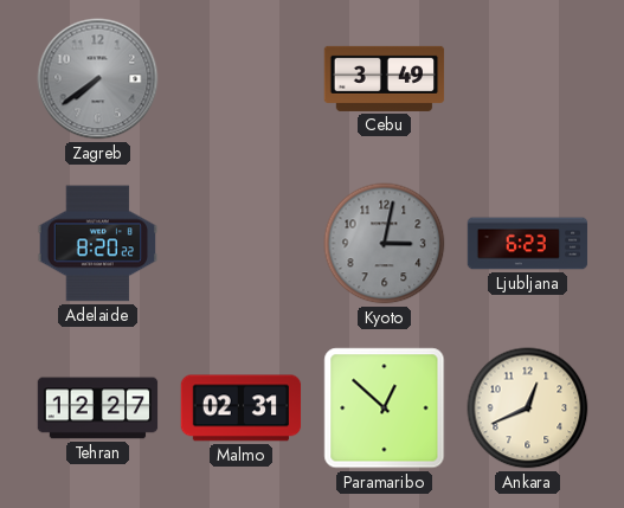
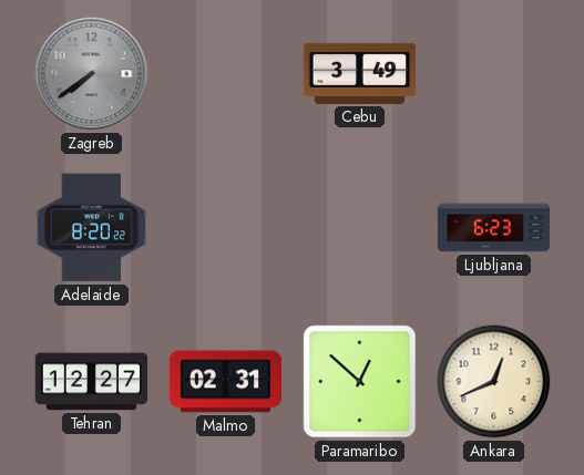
Kyoto: 3:02 -> none (385, 244)
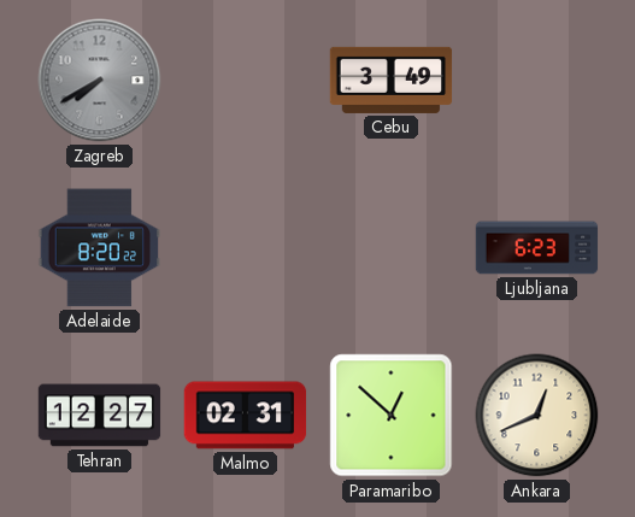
Zagreb: 7:39 -> 7:40 (100, 81)
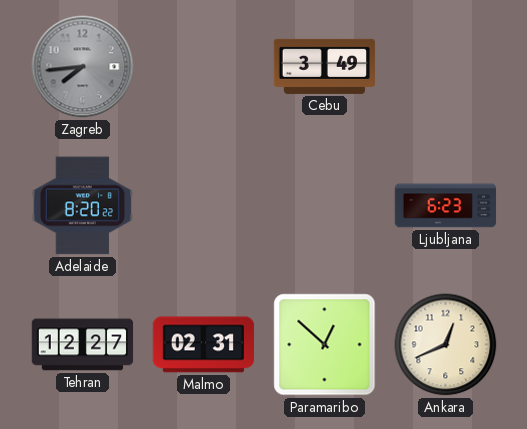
Zagreb: 7:40 -> 7:44 (83, 67)
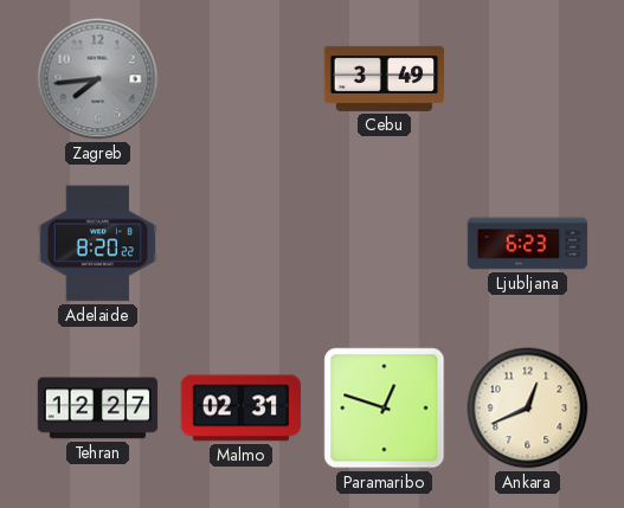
Paramaribo: 12:52 -> 12:48 (385, 409)
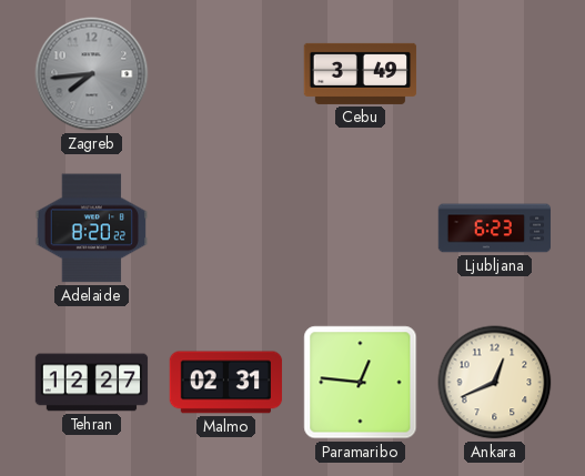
Paramaribo: 12:48 -> 12:46 (361, 383)
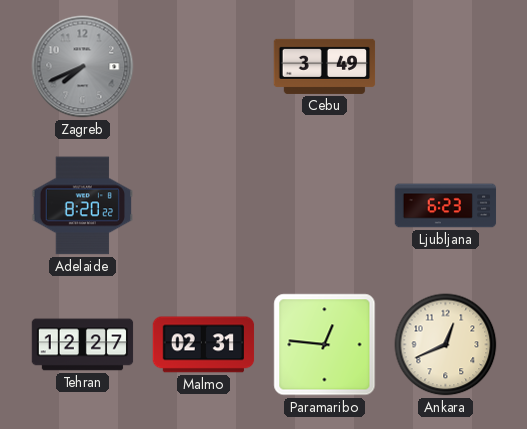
Zagreb: 7:44 -> 7:41 (83, 67)
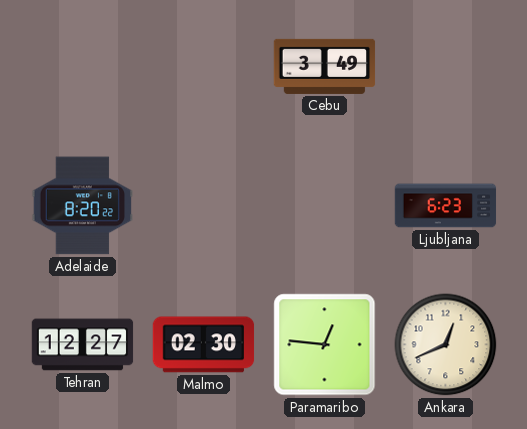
Zagreb: 7:41 -> none (83, 67)
Malmo: 02:31 -> 02:30 (204, 345)
